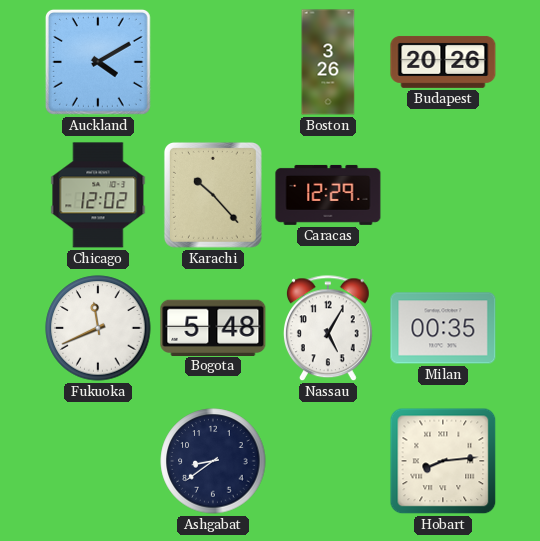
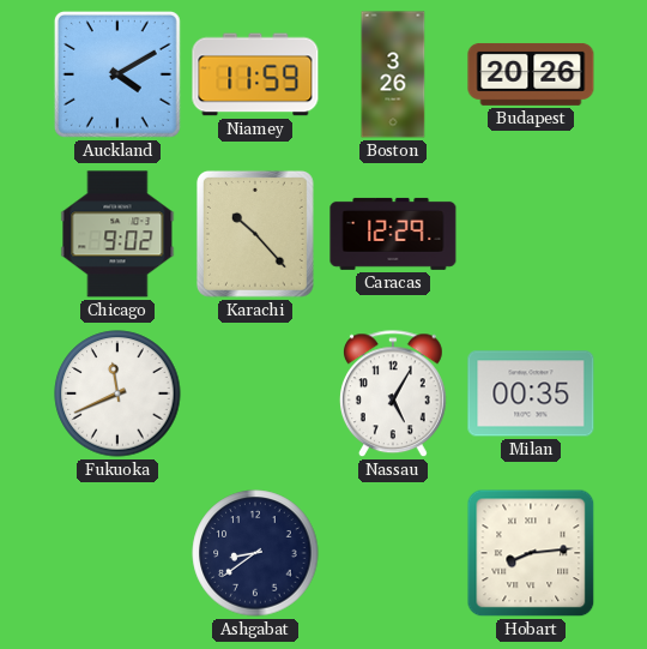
Niamey: none -> 11:59 (255, 74)
Chicago: 12:02 -> 9:02 (117, 234)
Bogota: 5:48 -> none (213, 327)
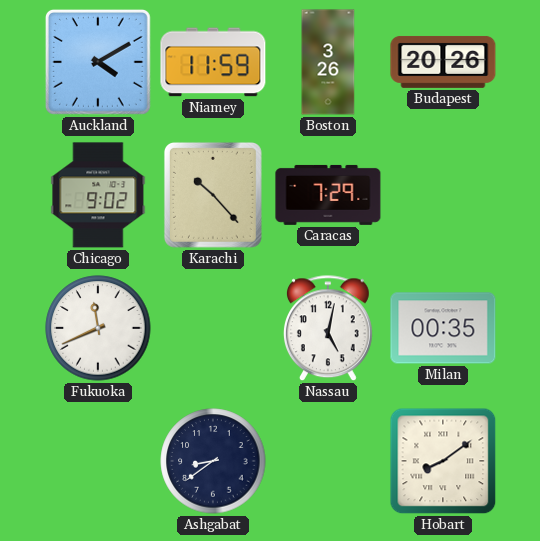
Caracas: 12:29 -> 7:29 (328, 195)
Nassau: 5:05 -> 5:02 (328, 329)
Hobart: 8:14 -> 8:09 (443, 461)
